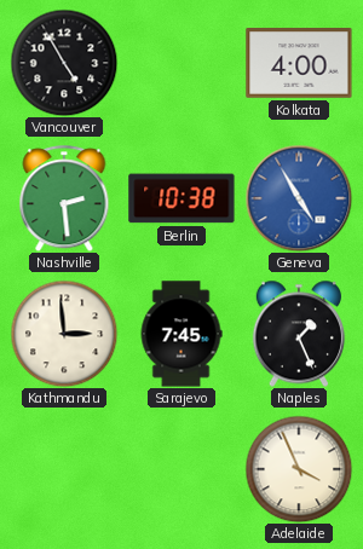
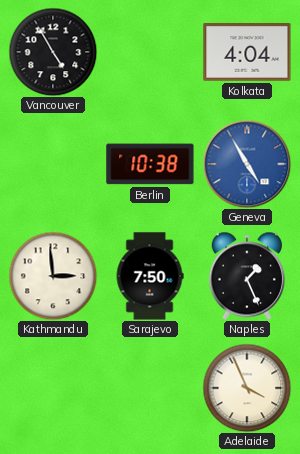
Kolkata: 4:00 -> 4:04 (247, 53)
Nashville: 2:29 -> none (64, 198)
Sarajevo: 7:45 -> 7:50 (150, 276)
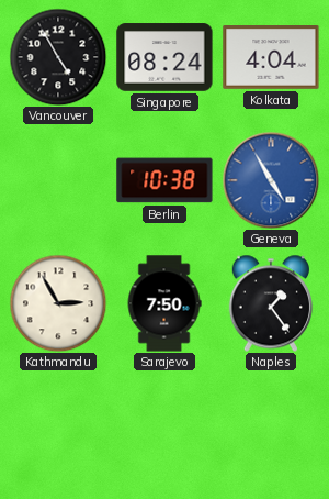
Singapore: none -> 08:24 (164, 57)
Kathmandu: 2:59 -> 2:55 (58, 303)
Naples: 1:26 -> 1:24 (270, 303)
Adelaide: 3:56 -> none (247, 388)
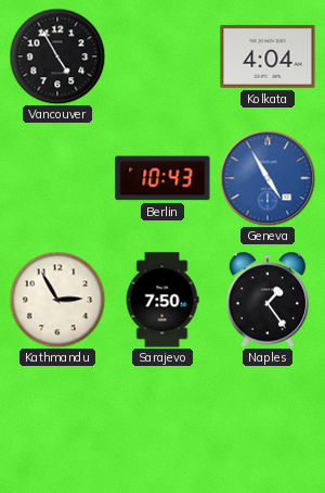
Singapore: 08:24 -> none (164, 57)
Berlin: 10:38 -> 10:43 (162, 178)
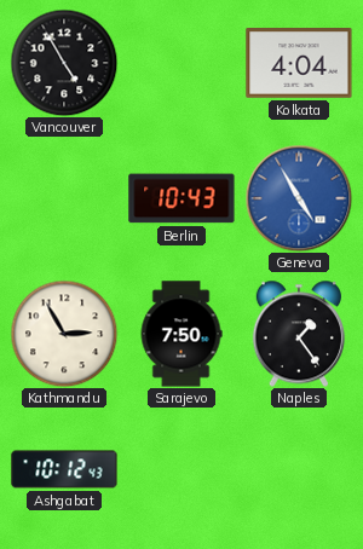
Ashgabat: none -> 10:12 (64, 469)
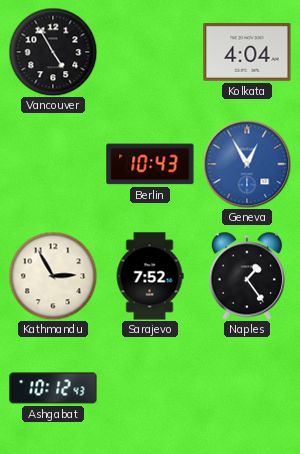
Geneva: 4:55 -> 12:55 (247, 164)
Sarajevo: 7:50 -> 7:52 (150, 276)
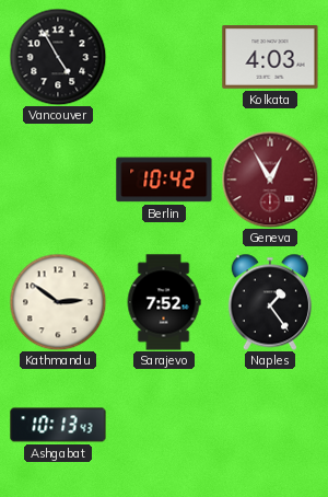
Kolkata: 4:04 -> 4:03 (270, 58)
Berlin: 10:43 -> 10:42 (164, 180)
Geneva dial: blue -> burgundy (270, 180)
Kathmandu: 2:55 -> 2:51 (58, 302)
Ashgabat: 10:12 -> 10:13 (58, 425)
